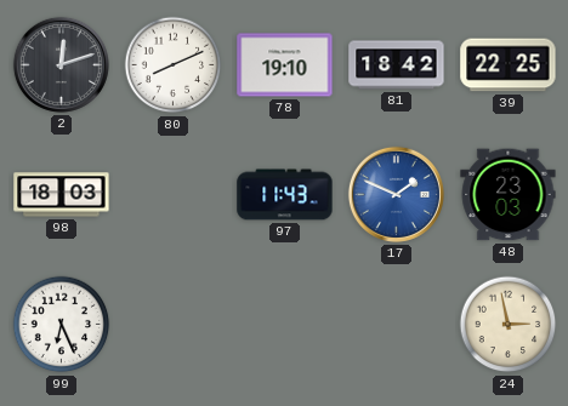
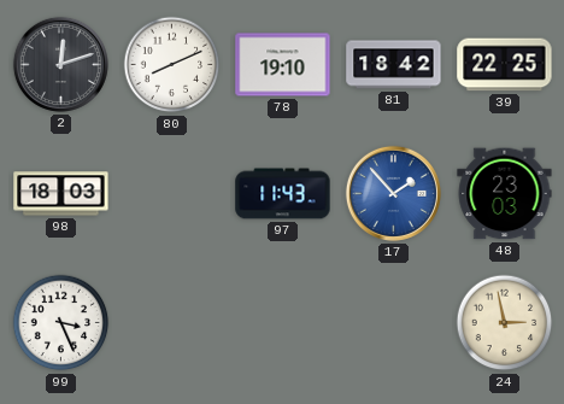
17: 1:49 -> 1:53 (393, 193)
99: 6:26 -> 3:26 (61, 323)
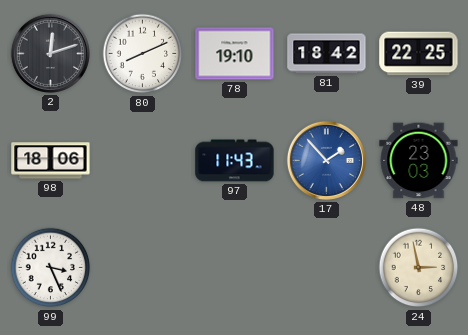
98: 18:03 -> 18:06 (51, 161)
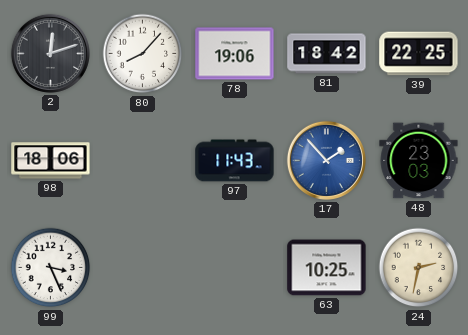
80: 8:11 -> 8:07 (143, 54)
78: 19:10 -> 19:06 (235, 54)
63: none -> 10:25 (327, 268)
24: 2:58 -> 2:32 (419, 268)
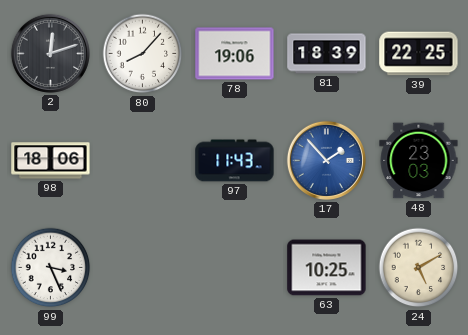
81: 18:42 -> 18:39 (327, 54)
24: 2:32 -> 5:10 (419, 268)
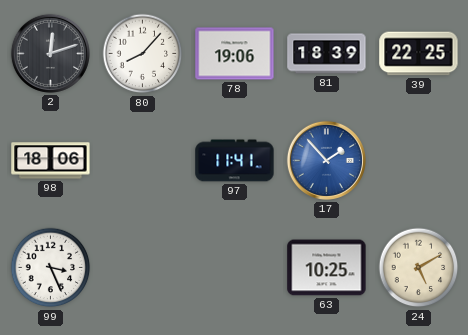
97: 11:43 -> 11:41 (235, 161)
48: 23:03 -> none (419, 161)
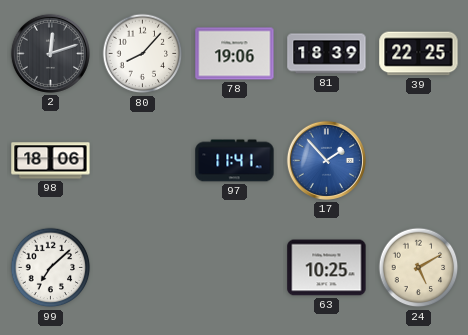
99: 3:26 -> 7:08 (51, 268)
